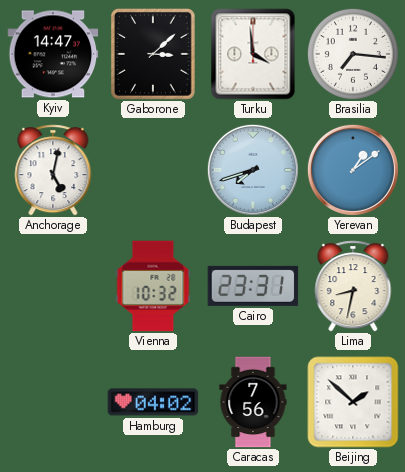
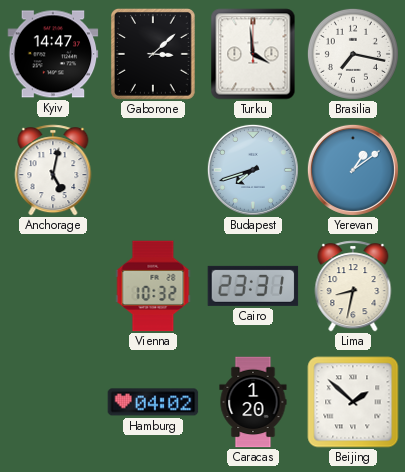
Brasilia: 7:16 -> 7:17 (353, 54)
Caracas: 7:56 -> 1:20 (253, 402)
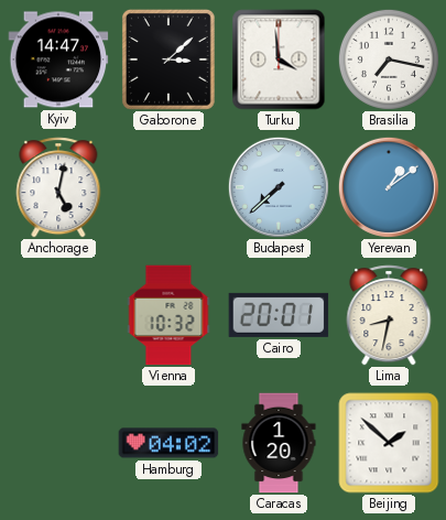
Budapest: 7:42 -> 7:38 (279, 187)
Cairo: 23:31 -> 20:01 (279, 315)
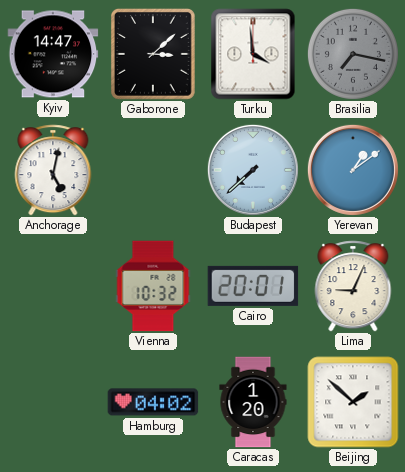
Brasilia dial: white -> grey (353, 54)
Lima: 8:32 -> 9:04 (353, 286)
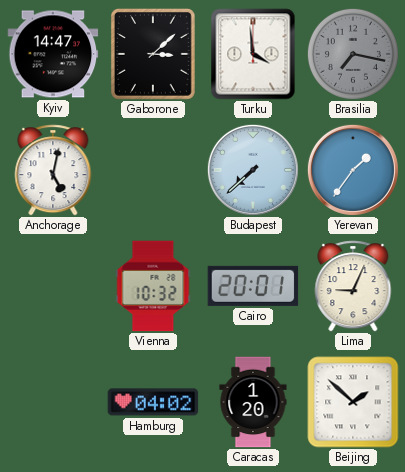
Yerevan: 1:09 -> 1:36 (353, 170)
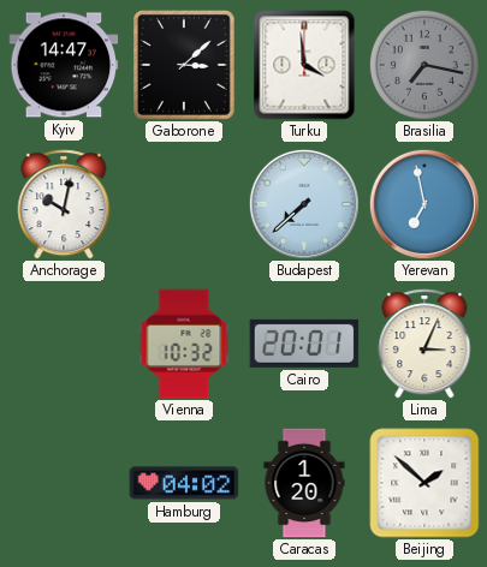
Anchorage: 5:02 -> 10:02 (64, 204)
Yerevan: 1:36 -> 6:58 (424, 204)
Lima: 9:04 -> 3:04 (424, 344)
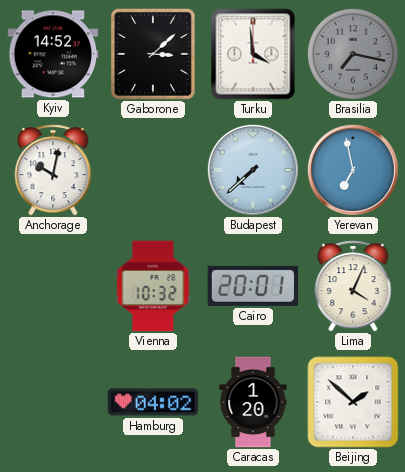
Kyiv: 14:47 -> 14:52 (53, 54)
Lima: 3:04 -> 4:04 (353, 286)
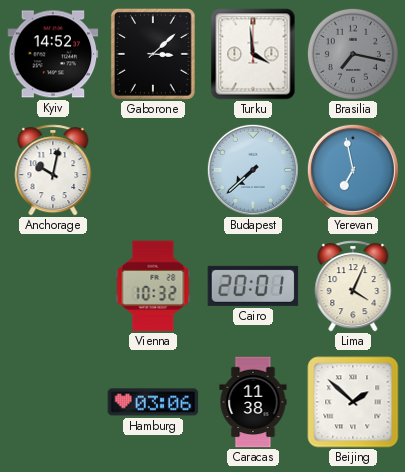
Hamburg: 04:02 -> 03:06 (153, 402)
Caracas: 1:20 -> 11:38 (253, 402)
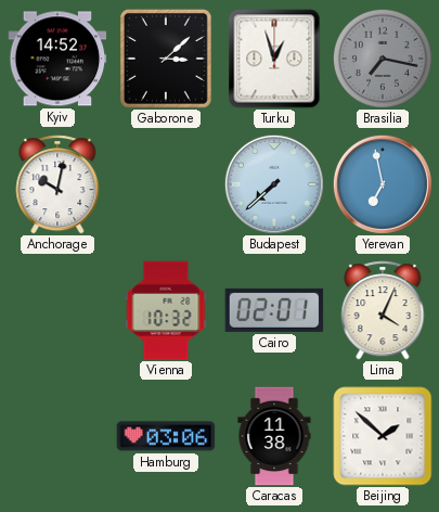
Turku: 3:59 -> 12:57 (274, 59)
Cairo: 20:01 -> 02:01 (274, 310)
